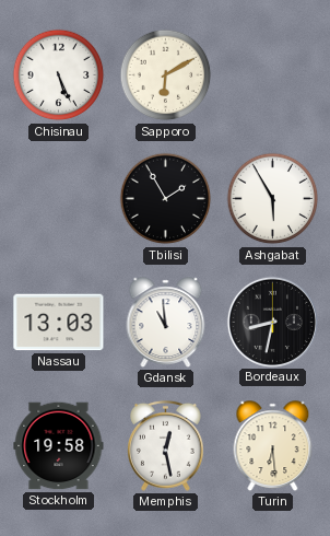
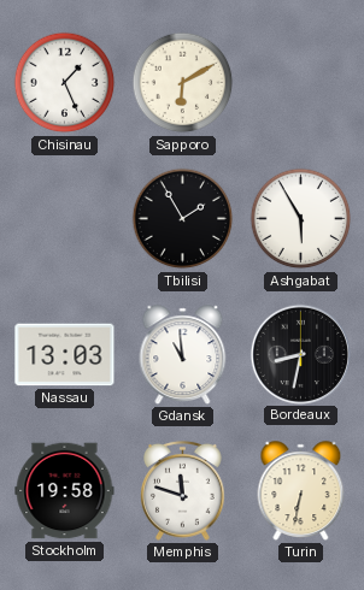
Chisinau: 5:26 -> 1:26 (65, 83)
Memphis: 12:28 -> 11:48 (183, 490)
Turin: 6:29 -> 6:32 (301, 491)
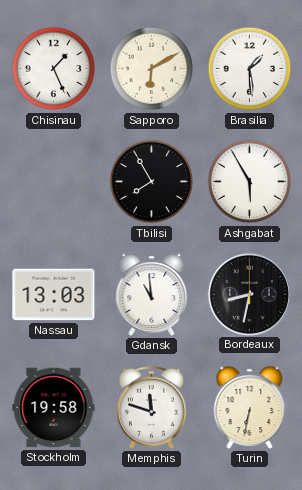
Brasilia: none -> 1:29 (250, 69)
Tbilisi: 1:55 -> 7:55 (152, 182)
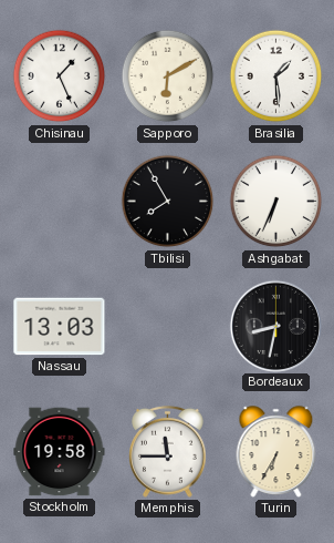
Ashgabat: 5:55 -> 6:34 (276, 202)
Gdansk: 10:59 -> none (152, 295)
Memphis: 11:48 -> 11:45 (168, 451)
Turin: 6:32 -> 6:35 (276, 452)
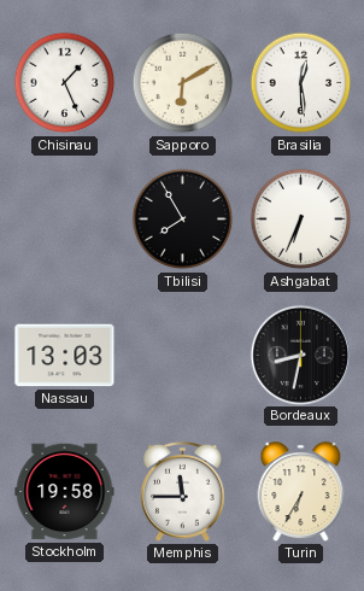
Brasilia: 1:29 -> 12:29 (301, 83)
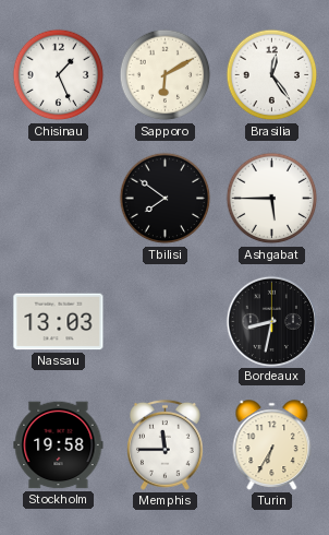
Brasilia: 12:29 -> 12:24 (272, 75)
Tbilisi: 7:55 -> 7:51 (166, 199)
Ashgabat: 6:34 -> 5:45 (272, 199)
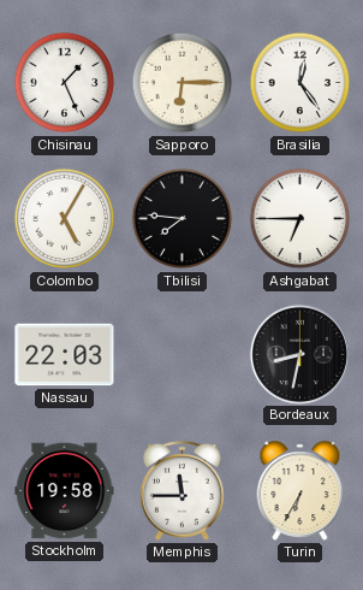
Sapporo: 6:10 -> 6:15 (183, 83)
Colombo: none -> 5:05 (65, 219)
Tbilisi: 7:51 -> 7:46 (183, 219)
Ashgabat: 5:45 -> 6:45 (300, 219)
Nassau: 13:03 -> 22:03 (65, 355)
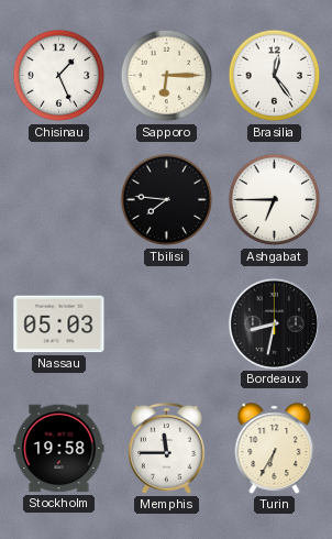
Colombo: 5:05 -> none (65, 219)
Nassau: 22:03 -> 05:03 (59, 324)
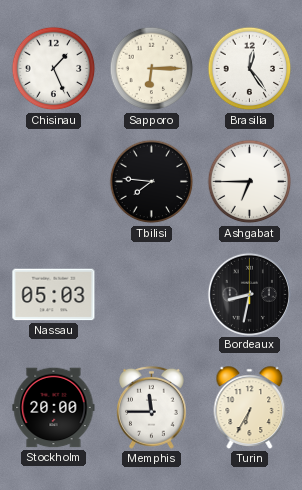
Stockholm: 19:58 -> 20:00 (54, 408)
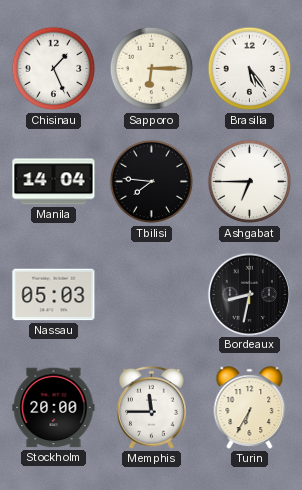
Brasilia: 12:24 -> 5:24 (250, 69)
Manila: none -> 14:04 (54, 182)
